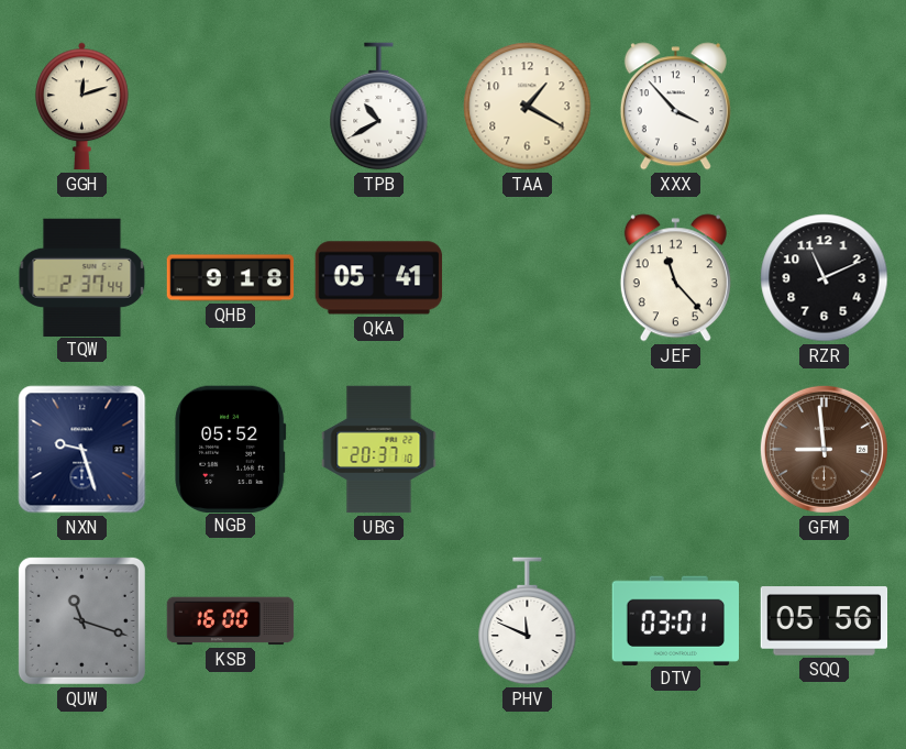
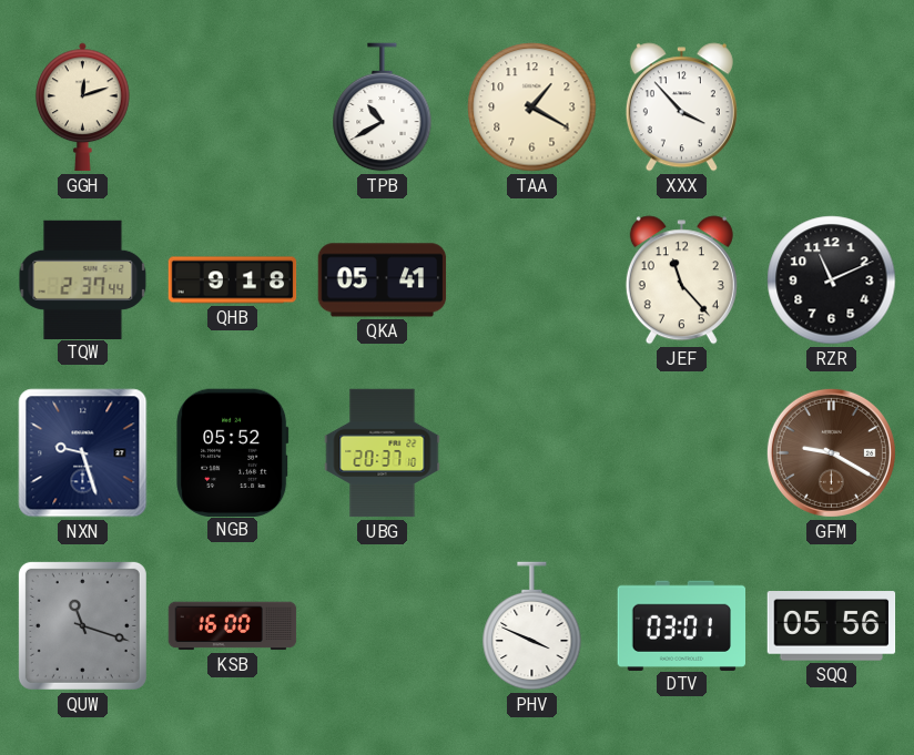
GFM: 8:59 -> 9:20 (831, 452)
PHV: 11:49 -> 3:49 (532, 626)
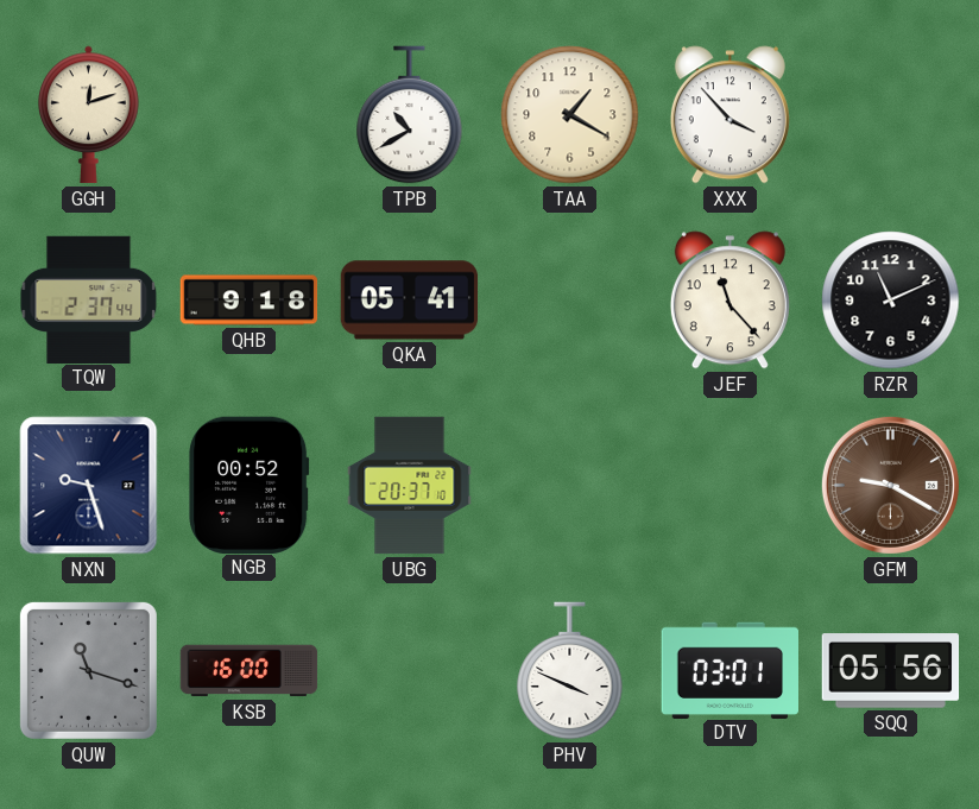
NGB: 05:52 -> 00:52 (250, 485)
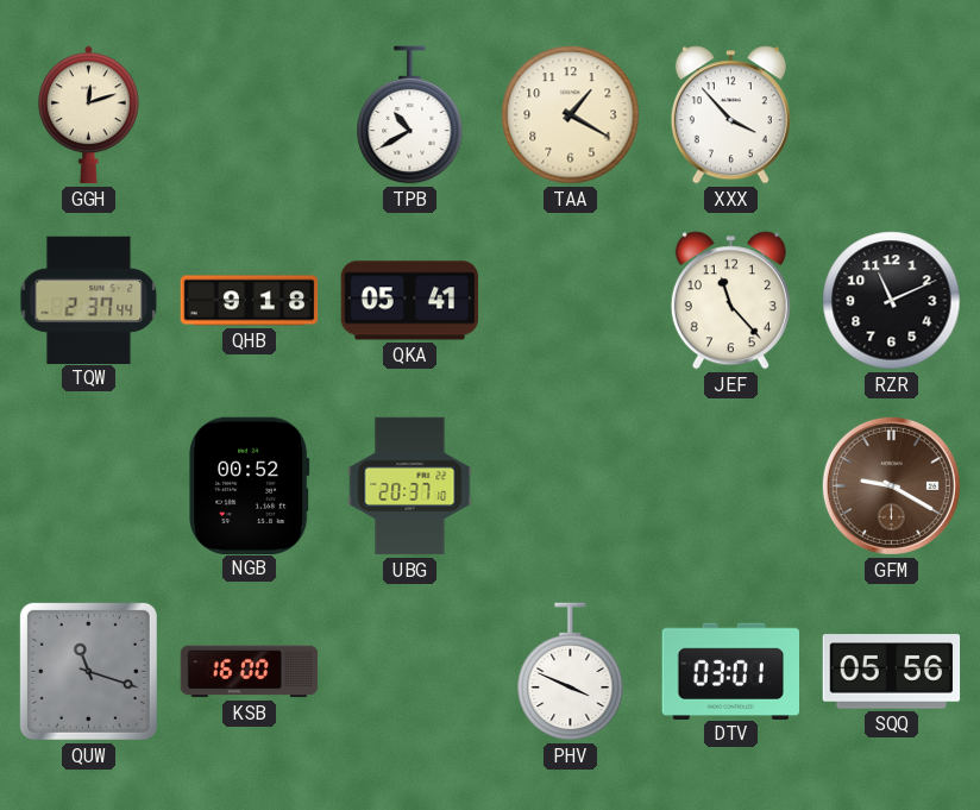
NXN: 9:27 -> none (89, 486)
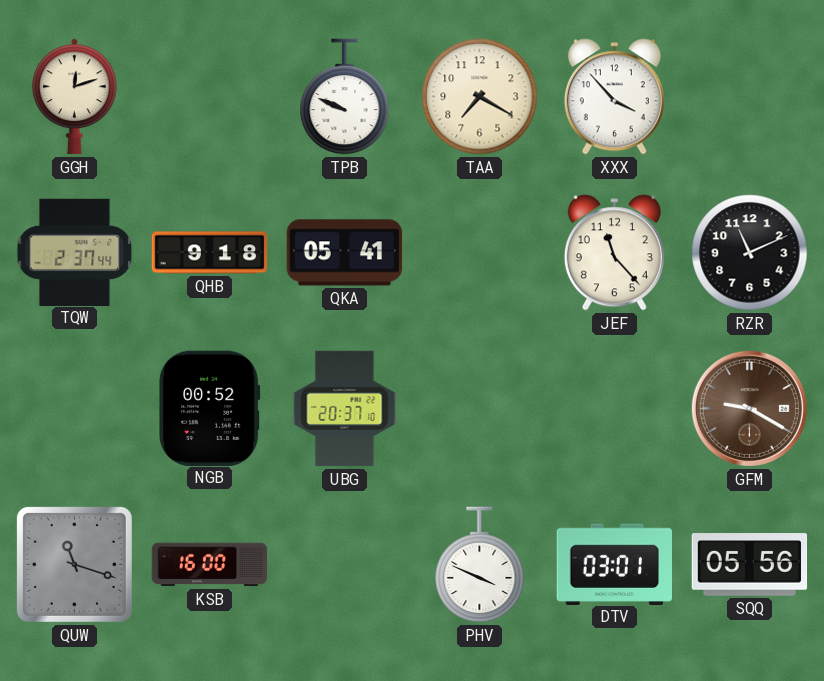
TPB: 10:40 -> 9:49 (345, 97)
TAA: 1:20 -> 7:20 (480, 97)
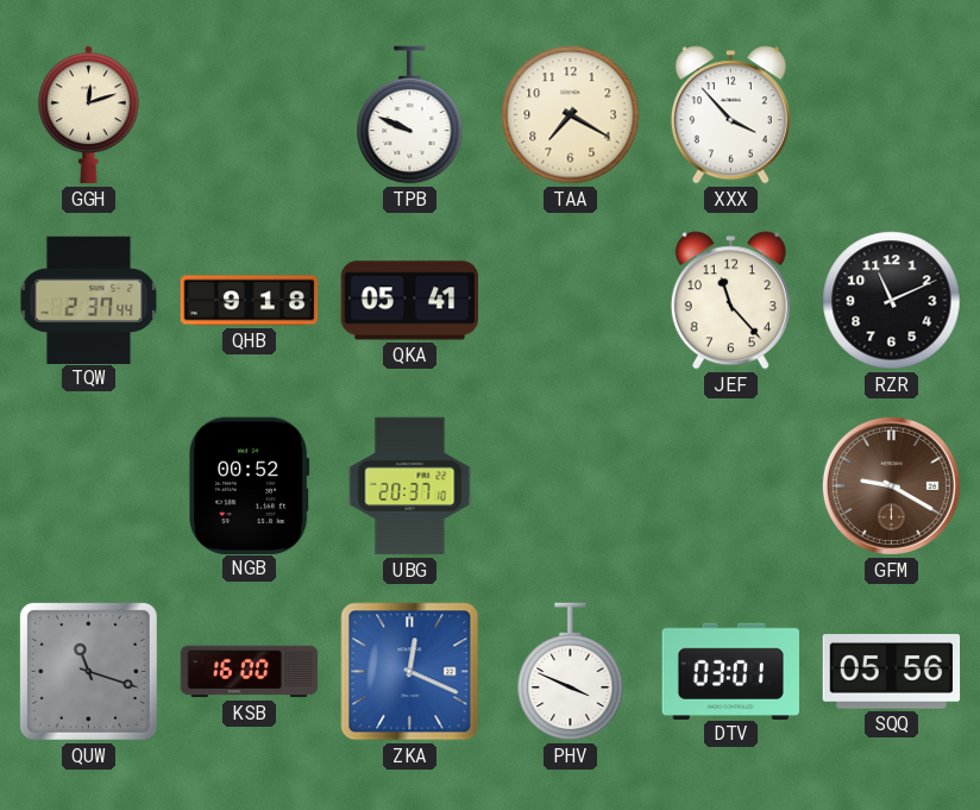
ZKA: none -> 12:19 (410, 672)
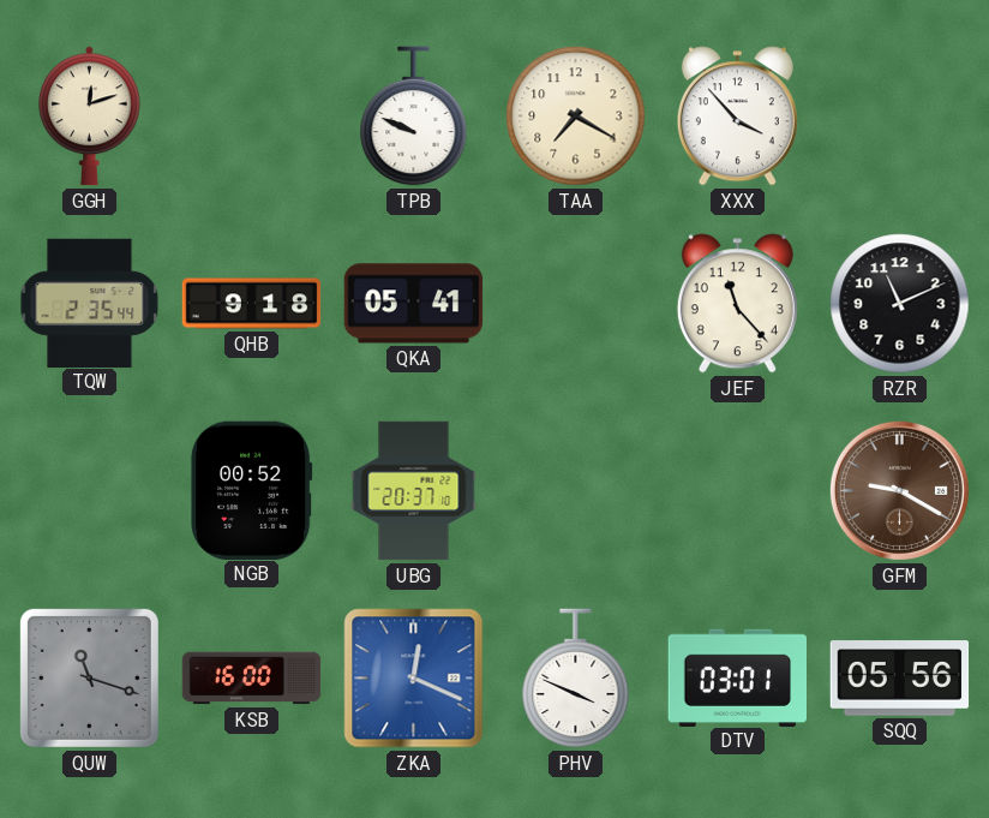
TQW: 2:37 -> 2:35 (90, 303)
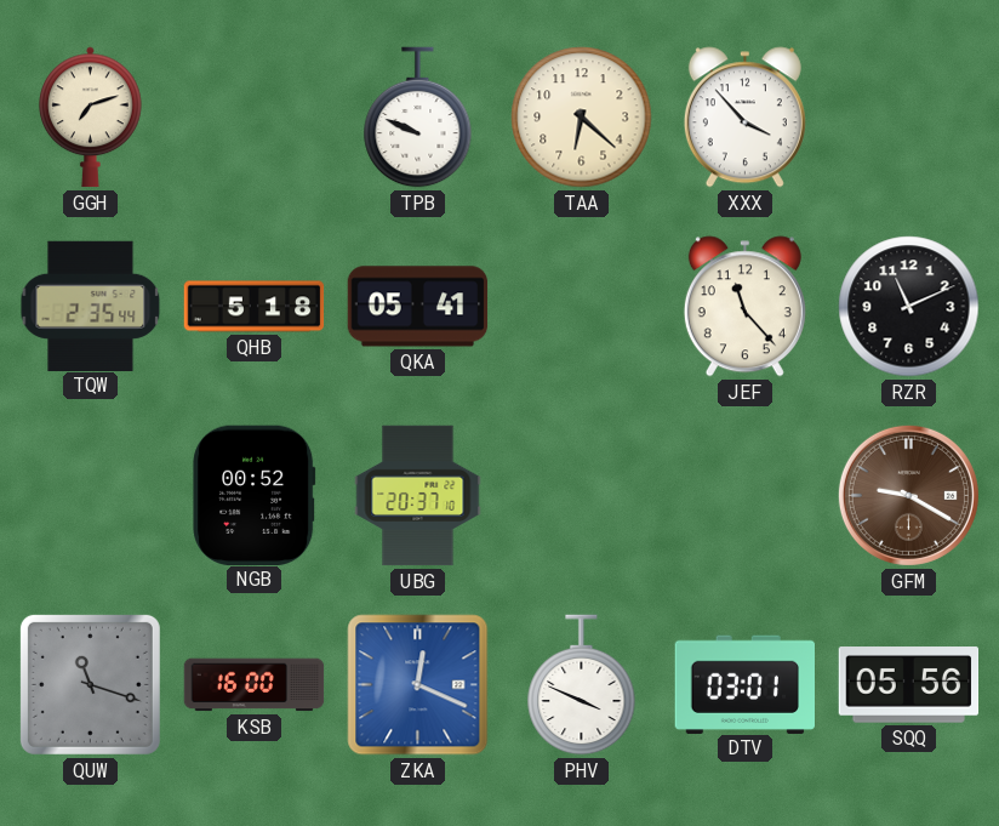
GGH: 12:12 -> 7:12 (91, 118)
TAA: 7:20 -> 6:22 (582, 118)
QHB: 9:18 -> 5:18 (255, 307)
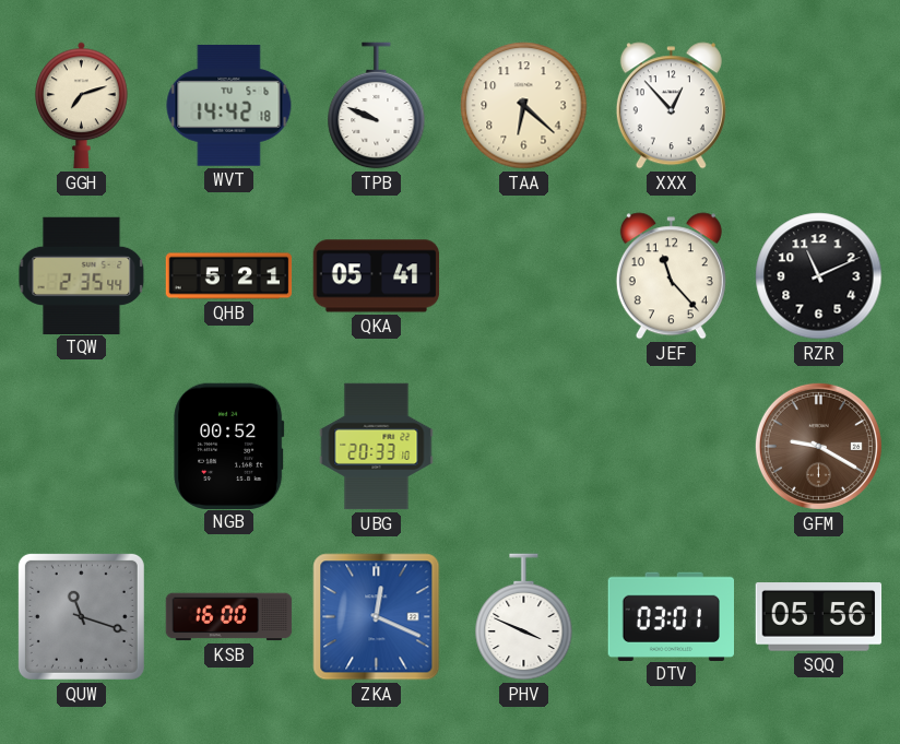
WVT: none -> 14:42 (229, 105)
XXX: 3:53 -> 12:53 (671, 106)
QHB: 5:18 -> 5:21 (229, 276)
UBG: 20:37 -> 20:33 (377, 447)
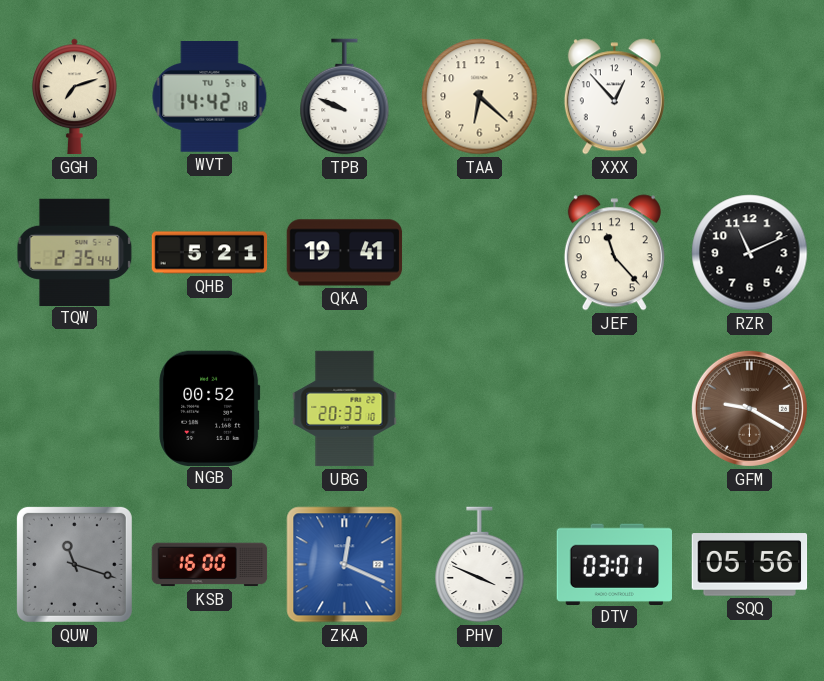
QKA: 05:41 -> 19:41 (345, 253)
